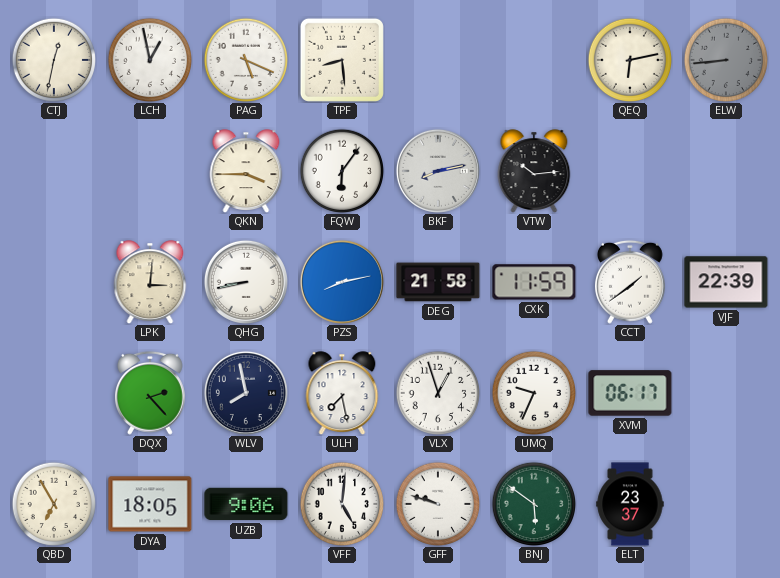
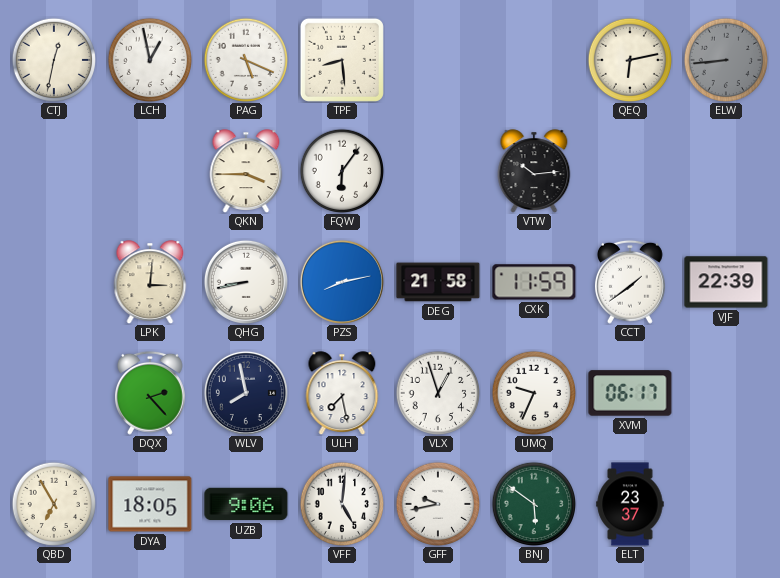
BKF: 8:13 -> none (438, 171)
GFF: 9:48 -> 9:43 (437, 503)
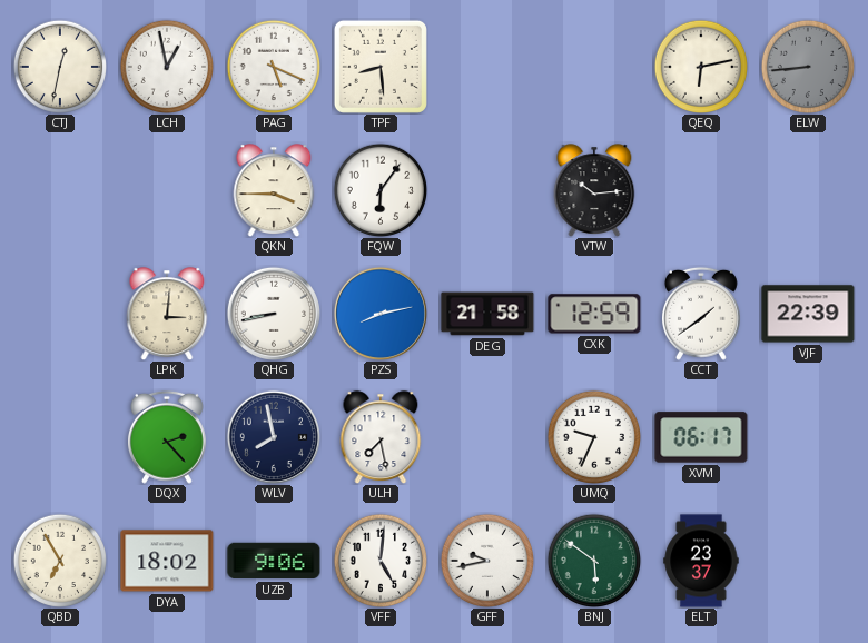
CXK: 11:59 -> 12:59 (594, 314)
VLX: 12:57 -> none (437, 392)
DYA: 18:05 -> 18:02 (167, 561)
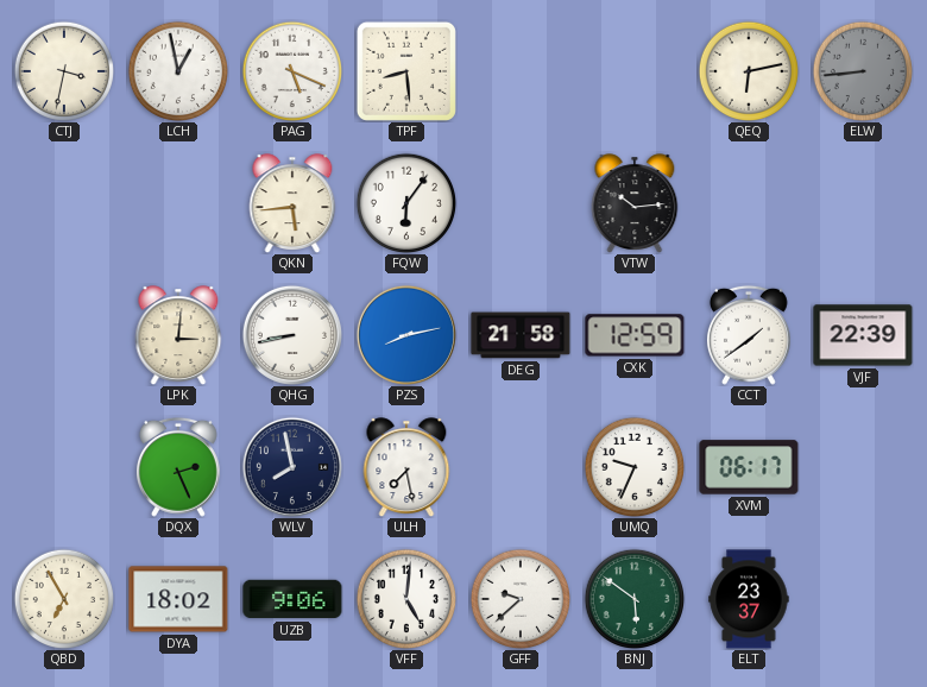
CTJ: 12:32 -> 3:32 (63, 70)
QKN: 3:45 -> 5:44 (292, 203)
DQX: 2:23 -> 2:26 (178, 467)
GFF: 9:43 -> 9:38 (519, 598)
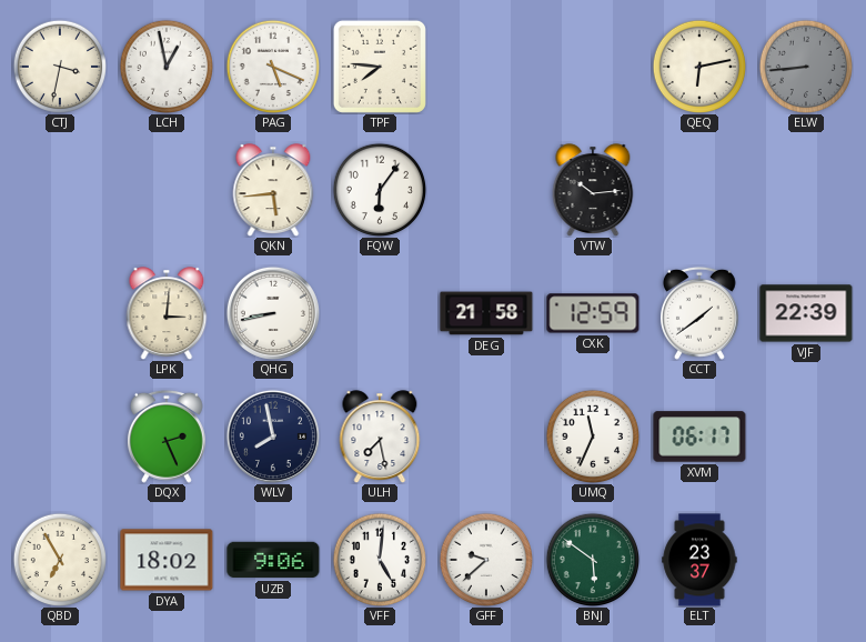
TPF: 8:29 -> 7:46 (380, 67)
PZS: 8:13 -> none (406, 335)
UMQ: 9:34 -> 11:34 (592, 435)
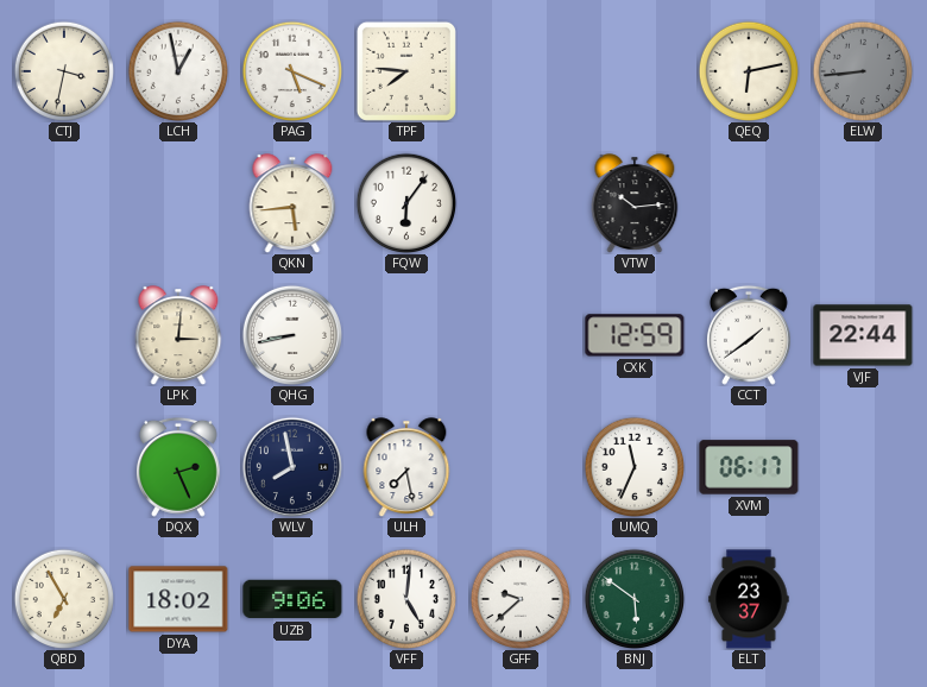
DEG: 21:58 -> none (486, 313)
VJF: 22:39 -> 22:44 (863, 335)
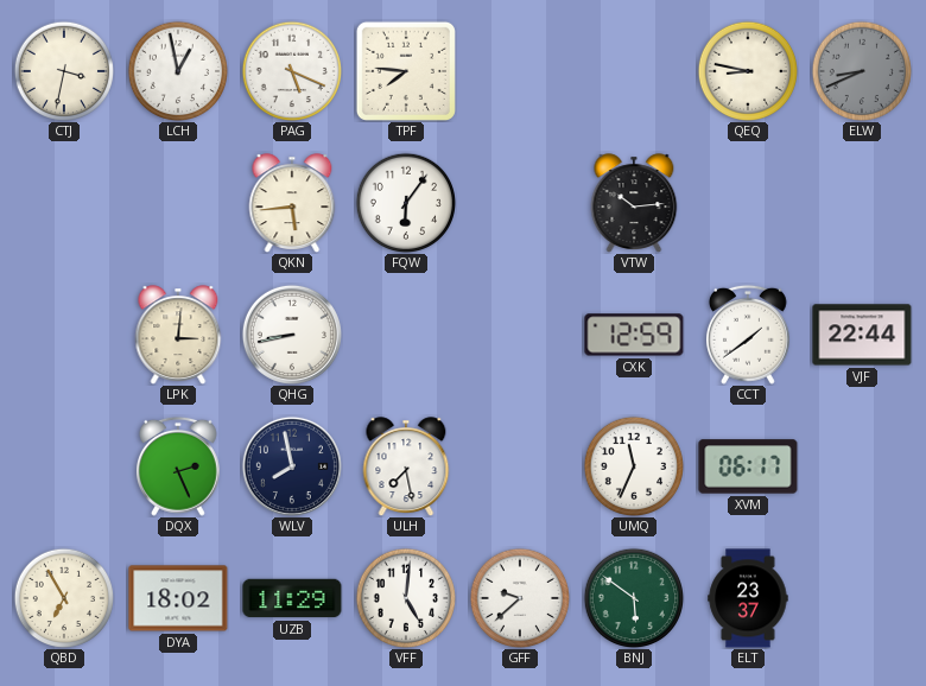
QEQ: 6:13 -> 8:47 (747, 70)
ELW: 8:44 -> 8:41 (861, 70)
UZB: 9:06 -> 11:29 (292, 598)
